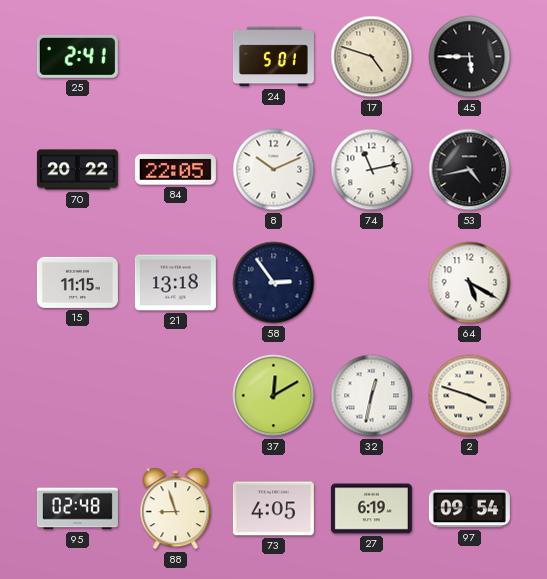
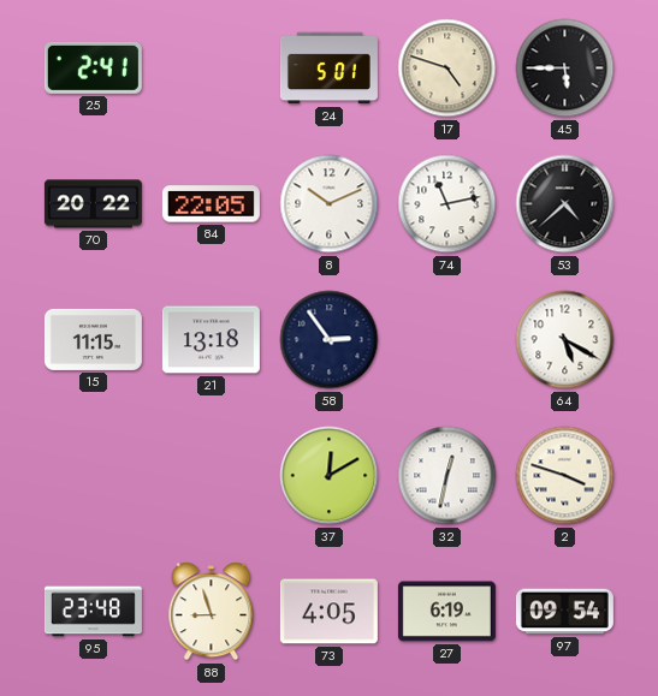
53: 4:43 -> 4:38 (565, 204)
95: 02:48 -> 23:48 (93, 612)
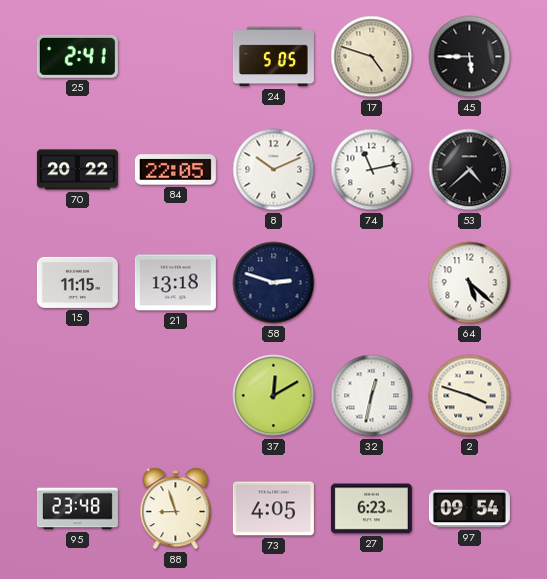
24: 5:01 -> 5:05 (273, 57)
58: 2:54 -> 2:48 (274, 283)
64: 5:20 -> 5:22 (470, 283)
27: 6:19 -> 6:23 (371, 509)
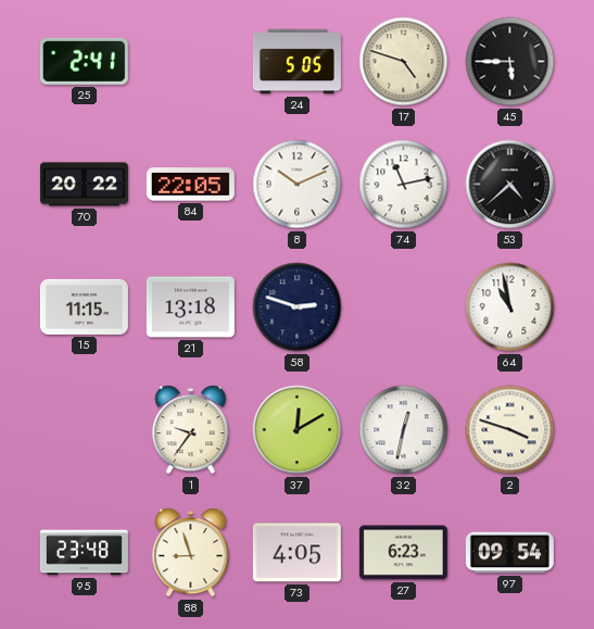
64: 5:22 -> 10:58 (510, 307)
1: none -> 9:36 (191, 430)
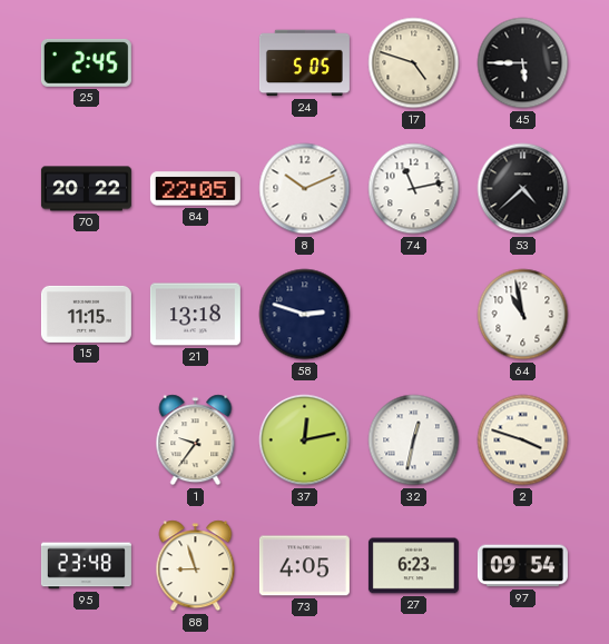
25: 2:41 -> 2:45 (86, 62)
37: 12:10 -> 12:13 (305, 440)
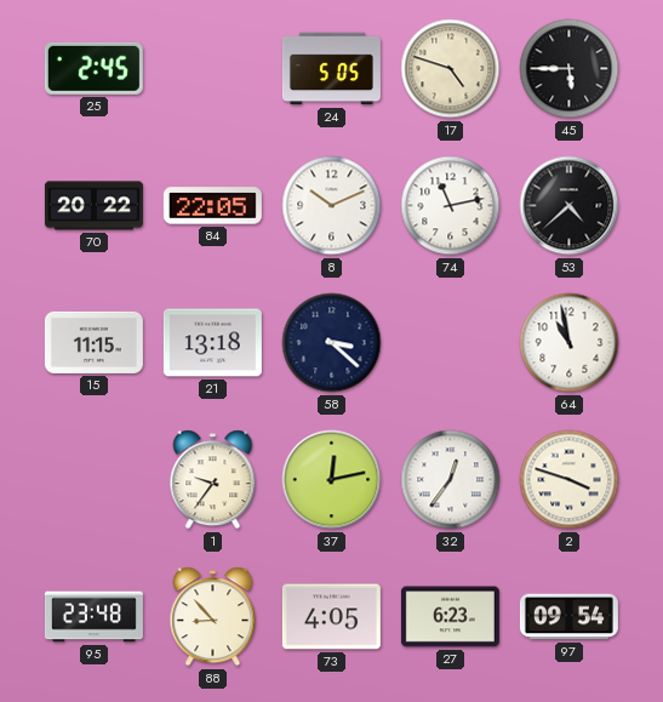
58: 2:48 -> 3:22 (332, 343)
32: 12:32 -> 12:36 (451, 480)
88: 8:57 -> 8:53 (213, 617)
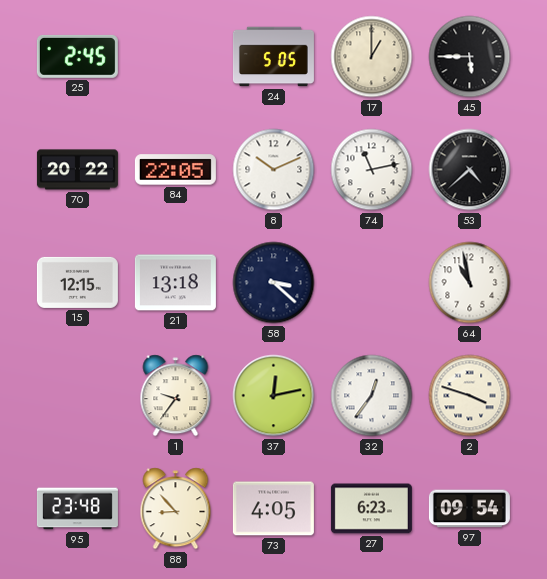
17: 4:48 -> 1:00 (372, 57)
15: 11:15 -> 12:15 (77, 282)
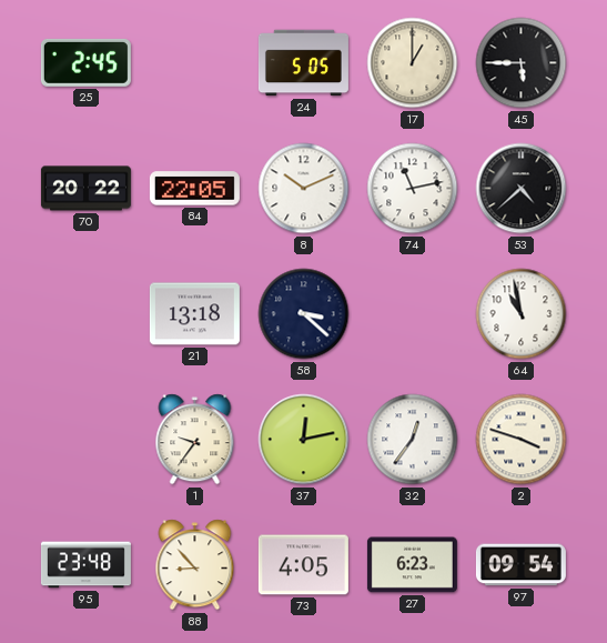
15: 12:15 -> none (77, 282)
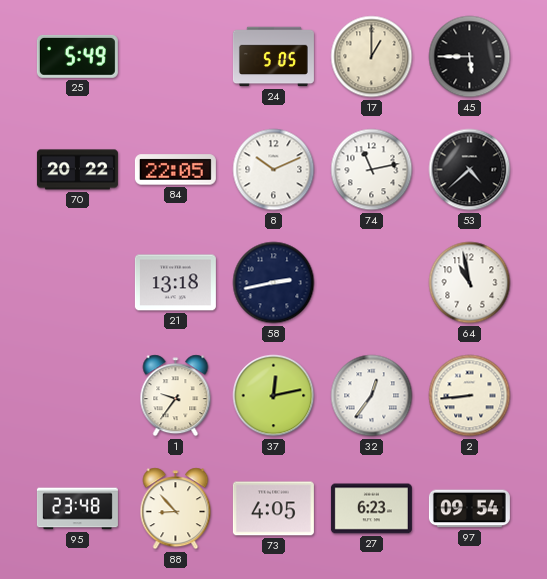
25: 2:45 -> 5:49 (77, 56)
58: 3:22 -> 2:43 (274, 283)
2: 3:48 -> 8:44 (470, 396)
